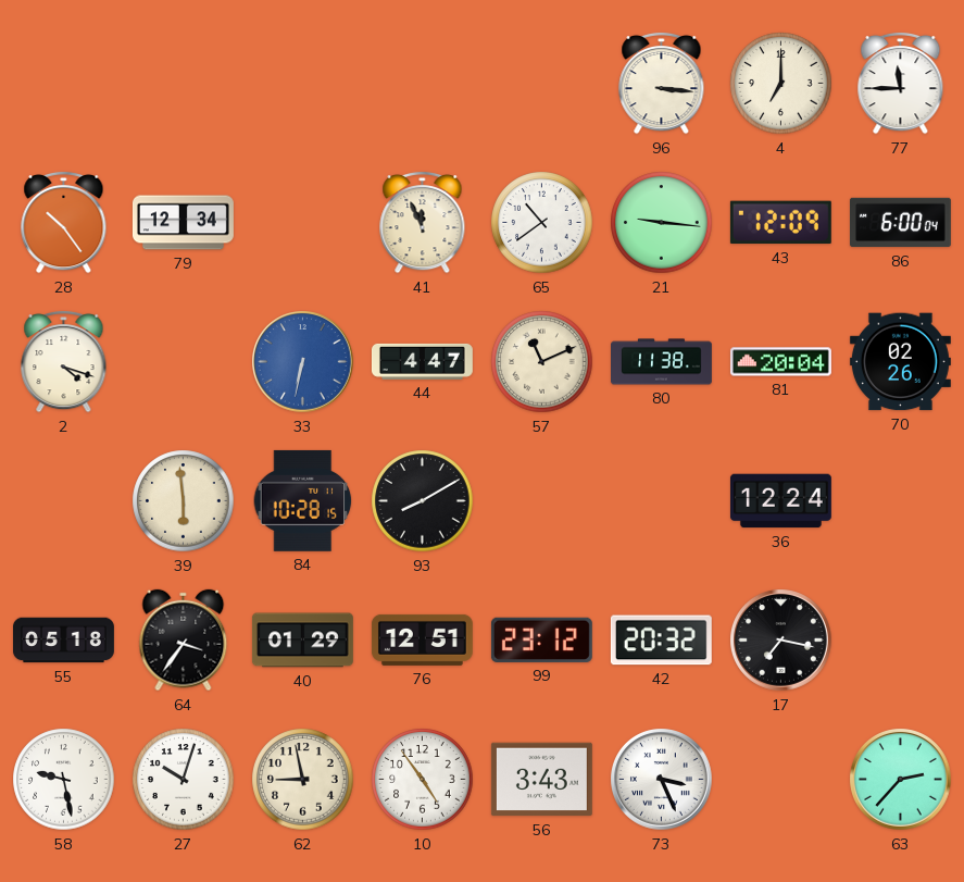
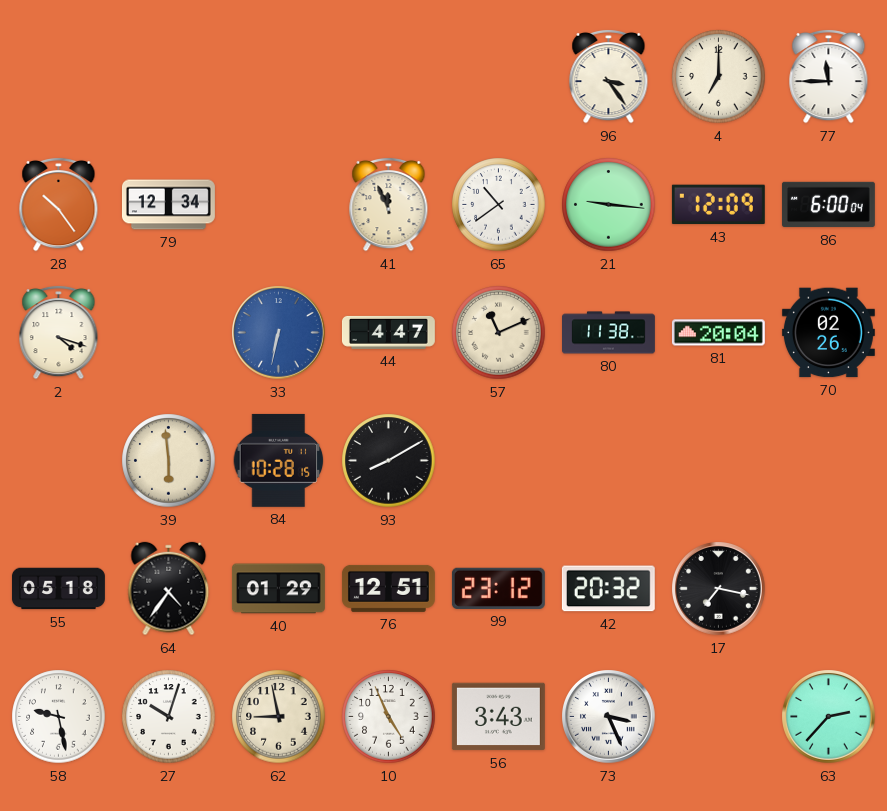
96: 3:16 -> 3:24 (609, 76)
36: 12:24 -> none (780, 501)
64: 3:36 -> 4:36 (169, 589)
10: 4:54 -> 4:56 (389, 717)
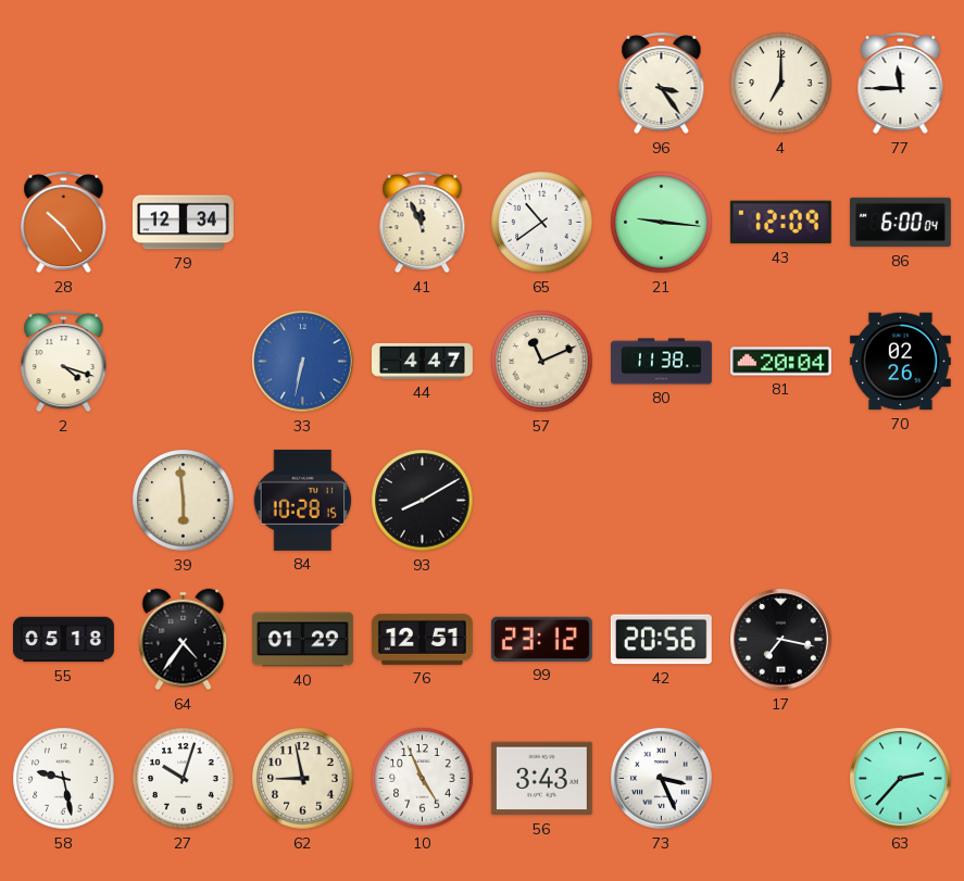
42: 20:32 -> 20:56 (661, 640)
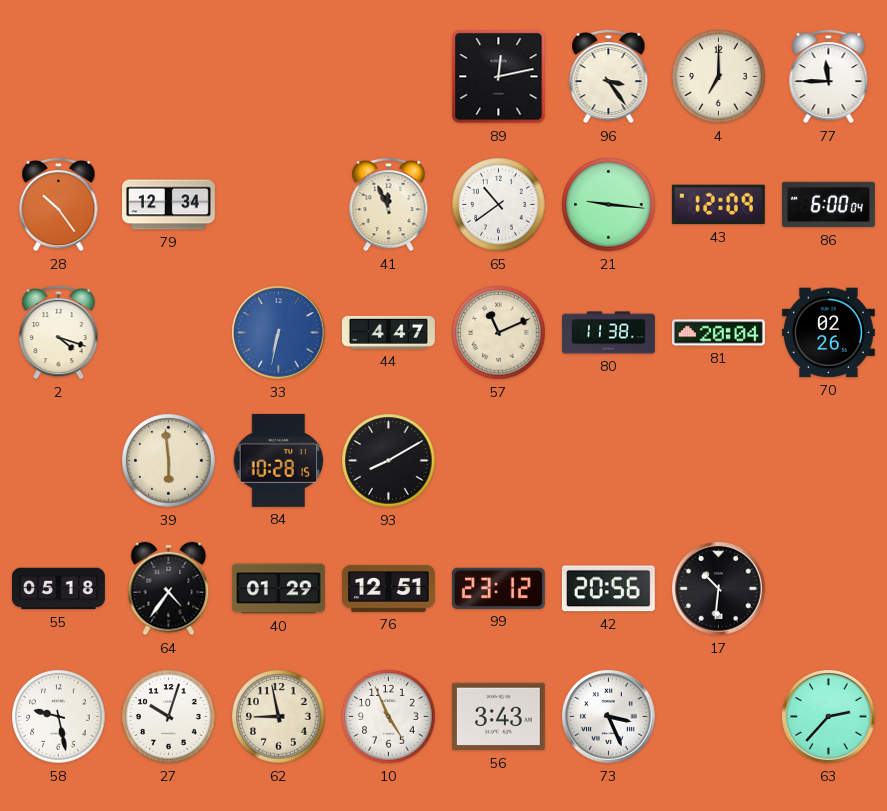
89: none -> 12:13 (499, 77)
17: 7:17 -> 10:31 (719, 589)
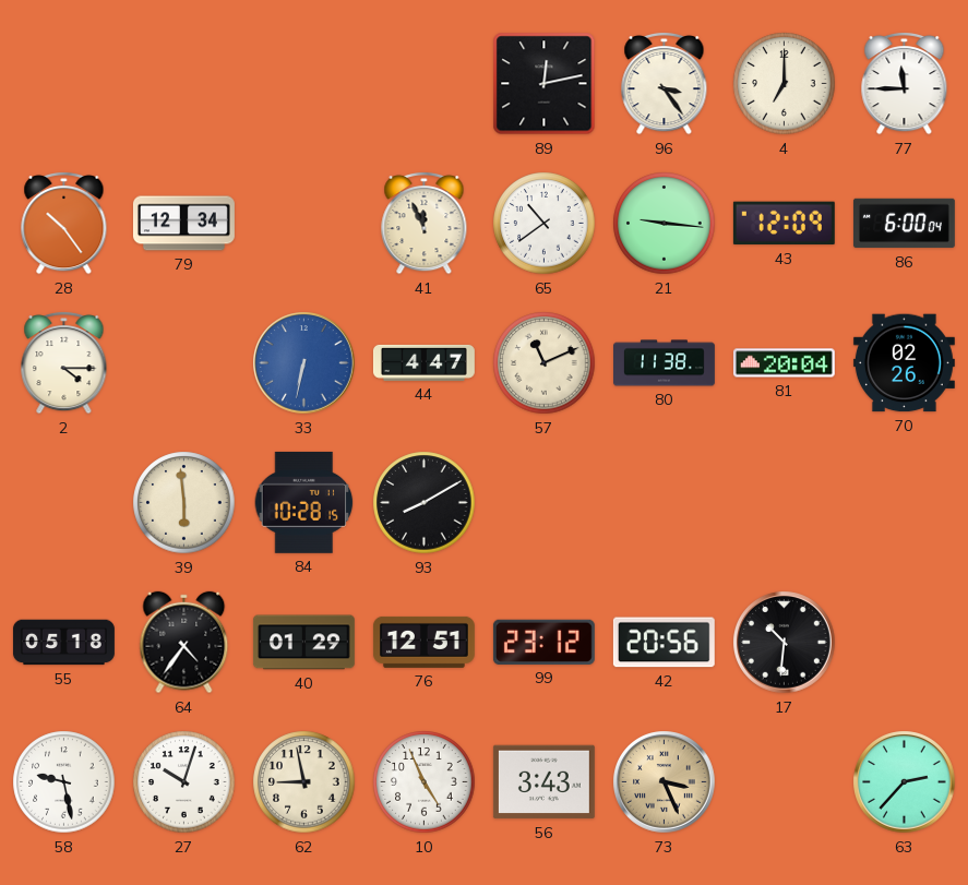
2: 4:18 -> 4:15 (64, 362)
73 dial: white -> champagne (665, 782)
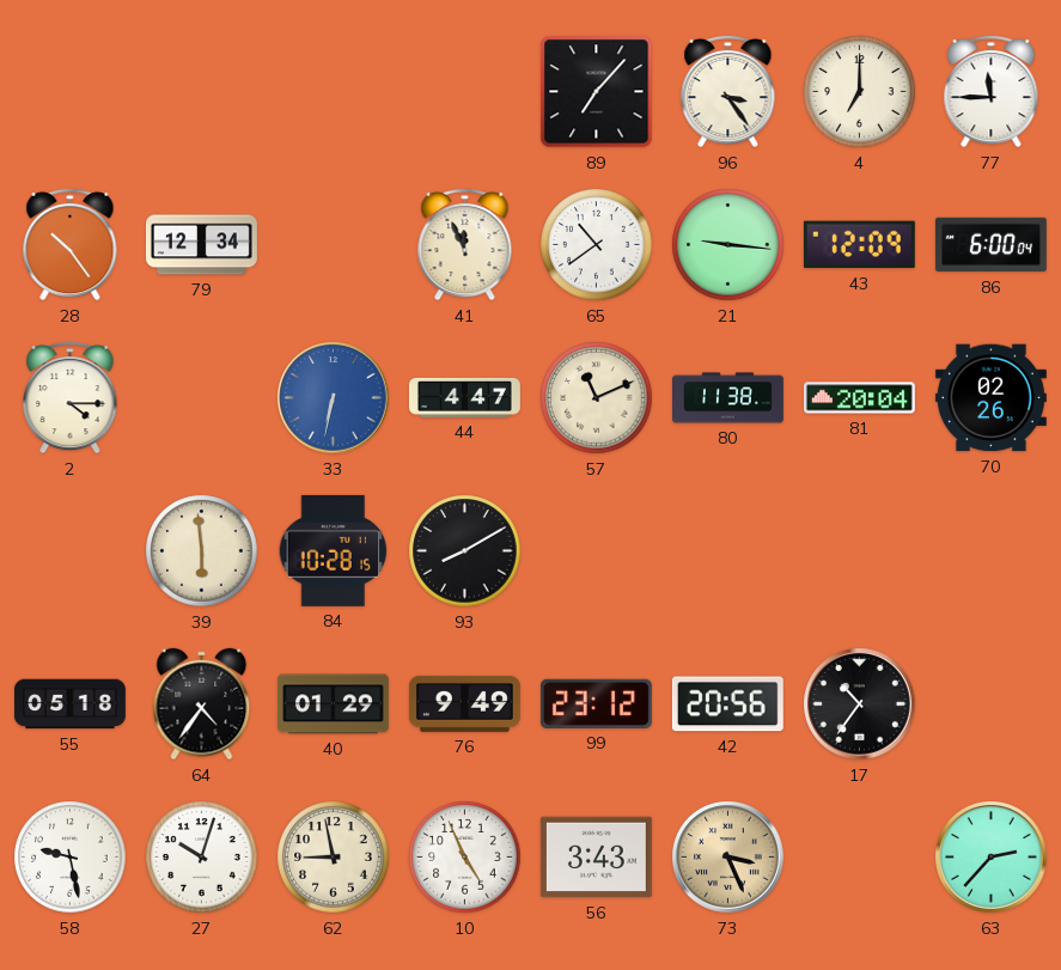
89: 12:13 -> 7:07 (597, 92)
76: 12:51 -> 9:49 (464, 703)
17: 10:31 -> 10:36 (860, 704)
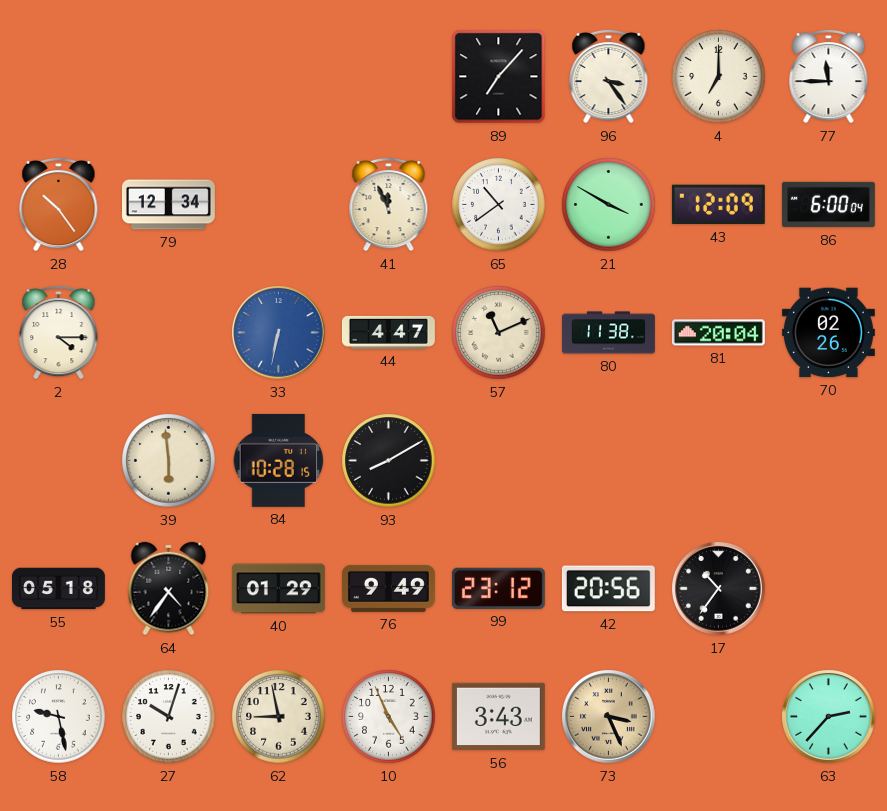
21: 9:16 -> 3:50 (609, 205)
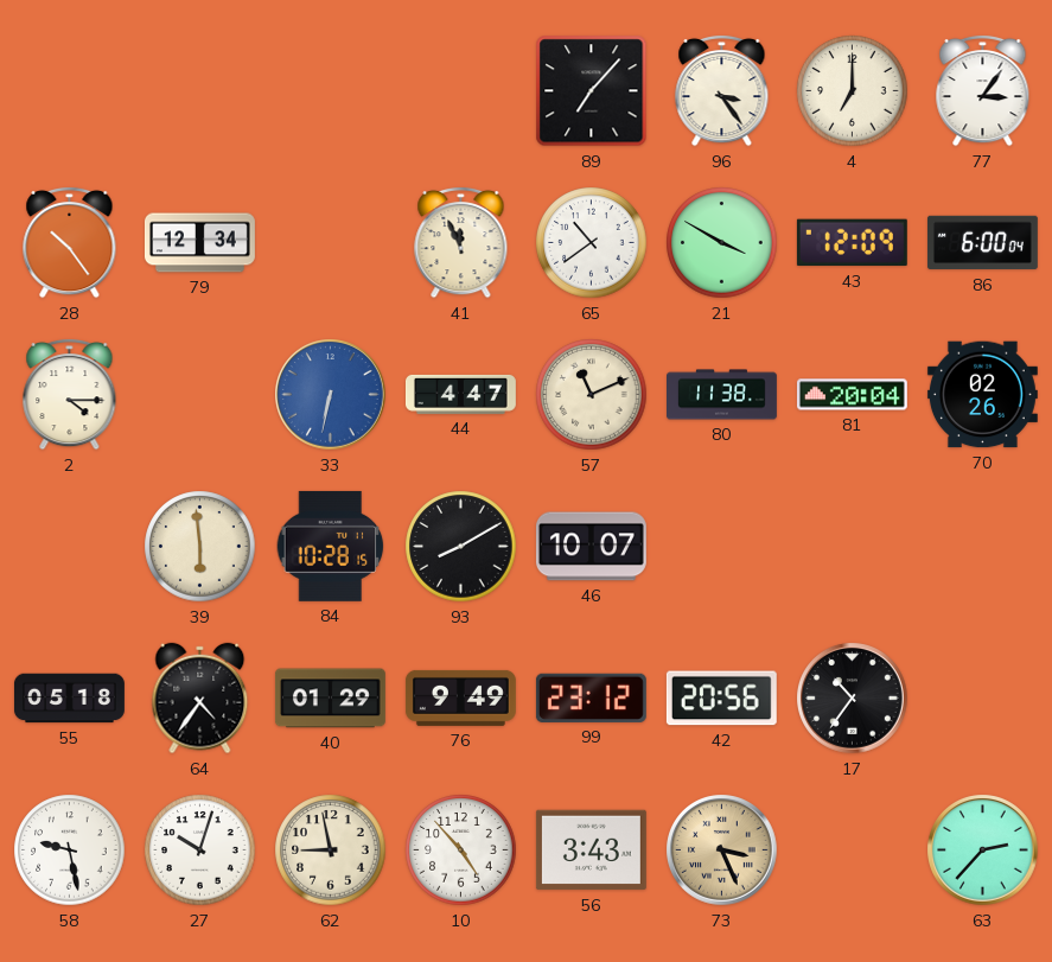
77: 11:45 -> 3:06 (983, 90)
46: none -> 10:07 (591, 547)
10: 4:56 -> 4:53 (461, 850)
